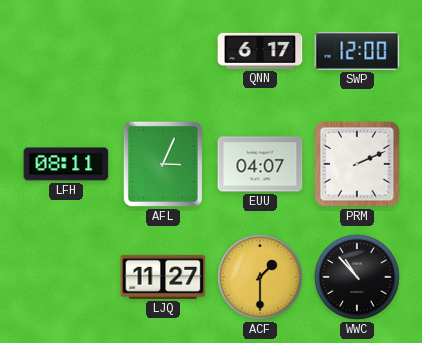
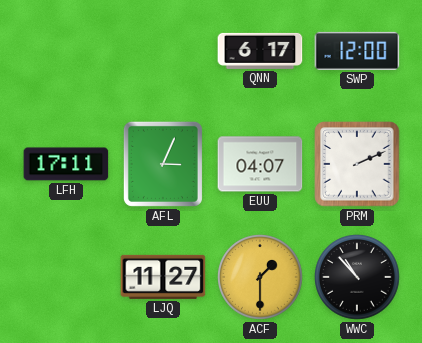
LFH: 08:11 -> 17:11 (66, 164)
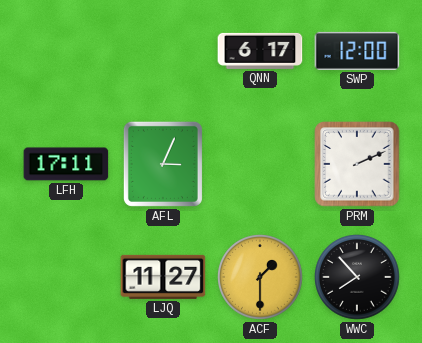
EUU: 04:07 -> none (260, 164)
WWC: 10:53 -> 7:53 (357, 277)
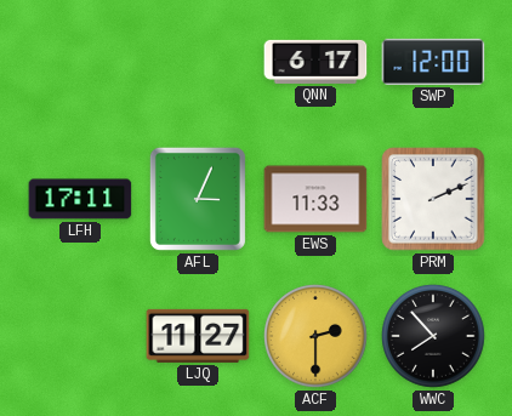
EWS: none -> 11:33 (315, 199)
ACF: 1:30 -> 2:30 (315, 336)
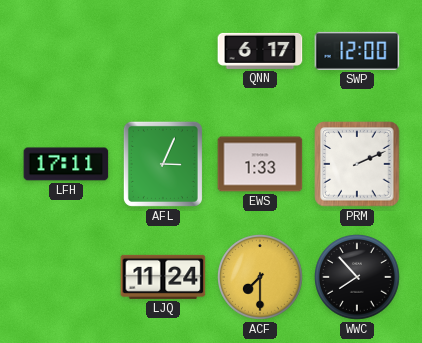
EWS: 11:33 -> 1:33 (260, 164)
LJQ: 11:27 -> 11:24 (163, 277)
ACF: 2:30 -> 7:30 (260, 277)
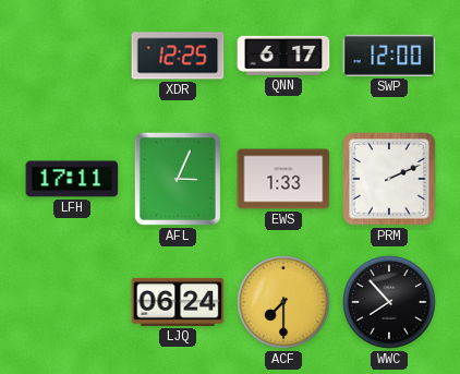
XDR: none -> 12:25 (178, 56)
LJQ: 11:24 -> 06:24 (178, 302)
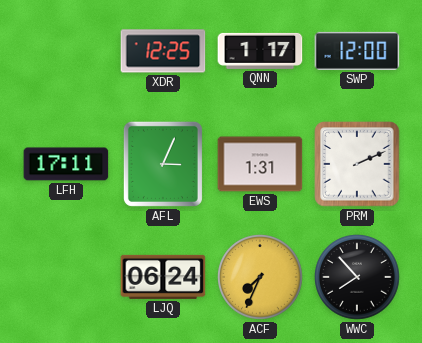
QNN: 6:17 -> 1:17 (260, 51)
EWS: 1:33 -> 1:31 (260, 164)
ACF: 7:30 -> 7:34 (260, 277)
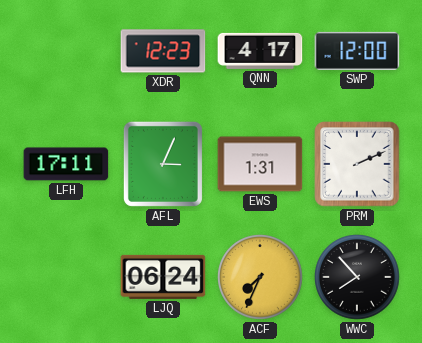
XDR: 12:25 -> 12:23 (163, 51)
QNN: 1:17 -> 4:17 (260, 51)
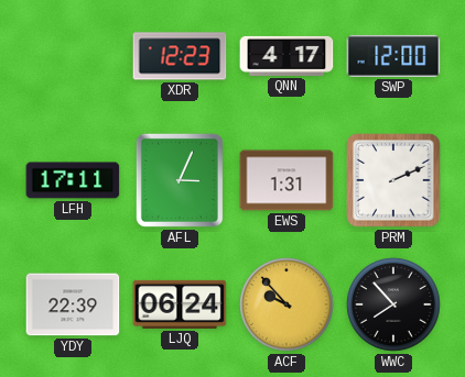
YDY: none -> 22:39 (73, 304)
ACF: 7:34 -> 9:53 (286, 304)
